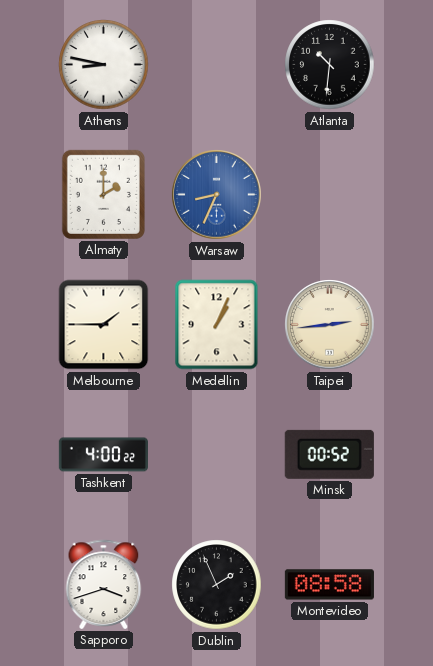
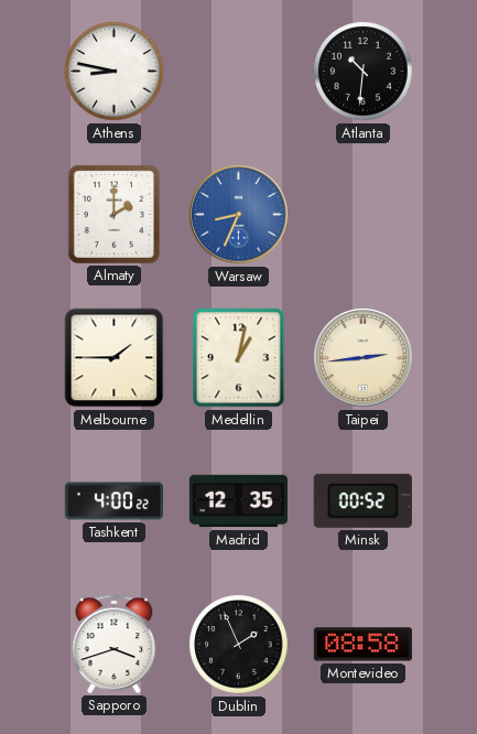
Medellin: 1:04 -> 1:02 (239, 358)
Madrid: none -> 12:35 (238, 501)
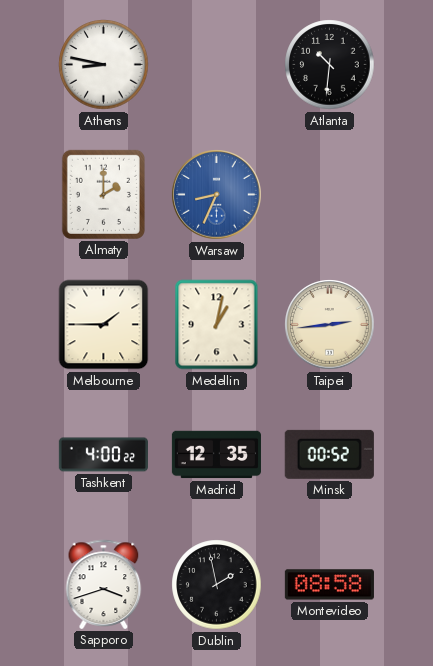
Dublin: 1:56 -> 1:58 (217, 585)
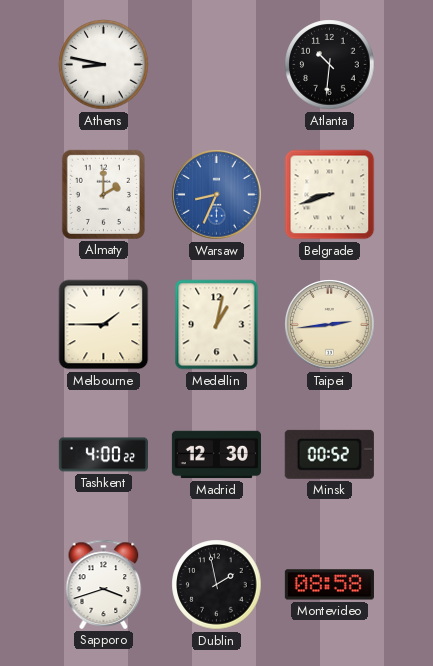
Belgrade: none -> 8:42 (330, 195)
Madrid: 12:35 -> 12:30 (216, 455)
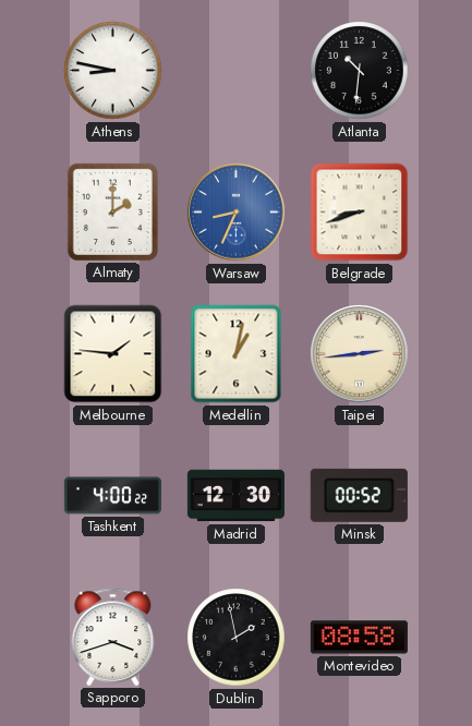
Melbourne: 1:45 -> 1:46 (113, 354)
